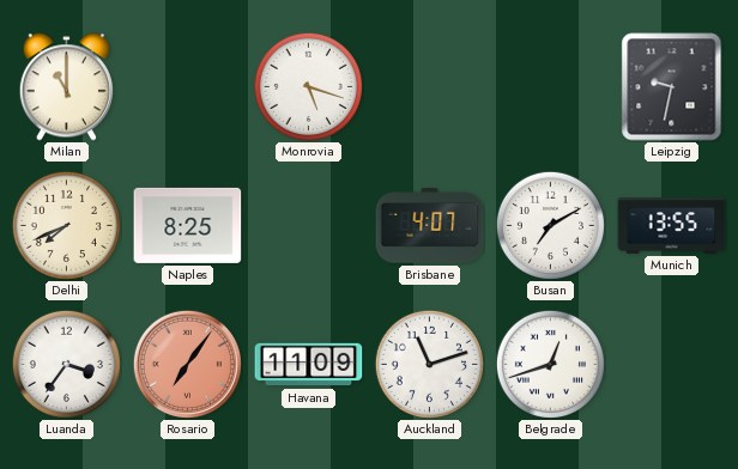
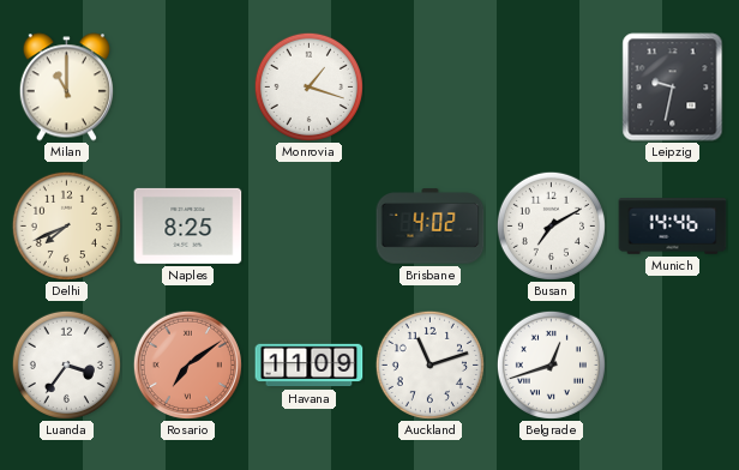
Monrovia: 5:18 -> 1:18 (308, 86)
Brisbane: 4:07 -> 4:02 (431, 227)
Munich: 13:55 -> 14:46 (673, 227)
Rosario: 7:06 -> 7:09 (187, 364)
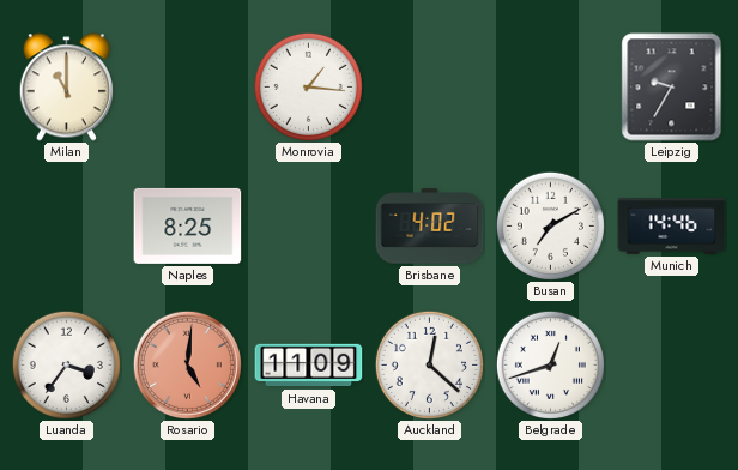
Monrovia: 1:18 -> 1:16 (308, 86)
Leipzig: 9:32 -> 9:35 (672, 88)
Delhi: 7:41 -> none (66, 225)
Rosario: 7:09 -> 5:01 (187, 364)
Auckland: 11:12 -> 12:22 (429, 364)
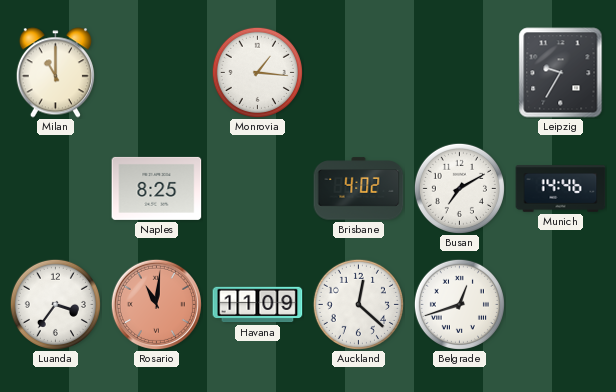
Rosario: 5:01 -> 11:01 (156, 304)
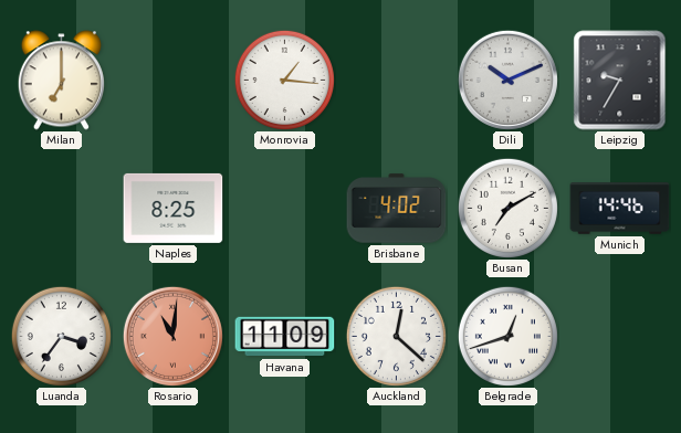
Milan: 11:00 -> 7:00 (61, 81)
Dili: none -> 10:11 (507, 80)
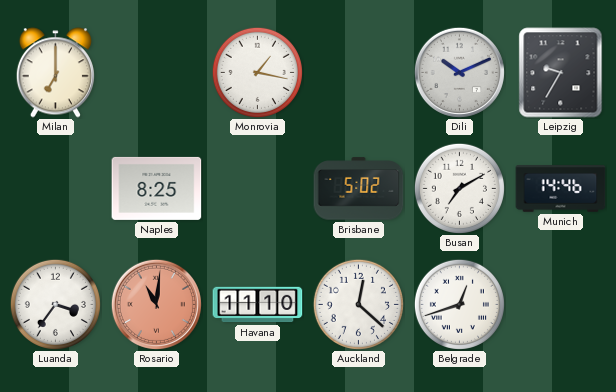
Monrovia: 1:16 -> 1:17 (257, 72)
Brisbane: 4:02 -> 5:02 (359, 189)
Havana: 11:09 -> 11:10 (258, 305)
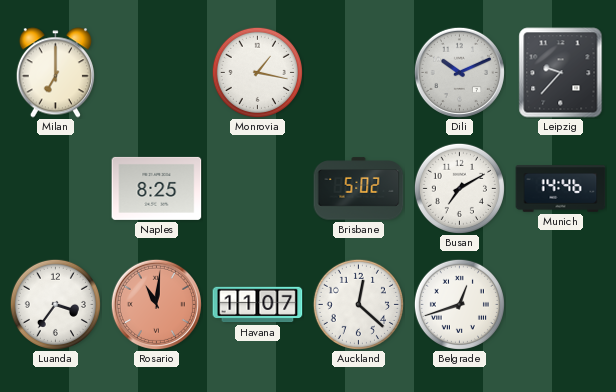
Leipzig: 9:35 -> 9:37 (561, 73)
Havana: 11:10 -> 11:07 (258, 305)
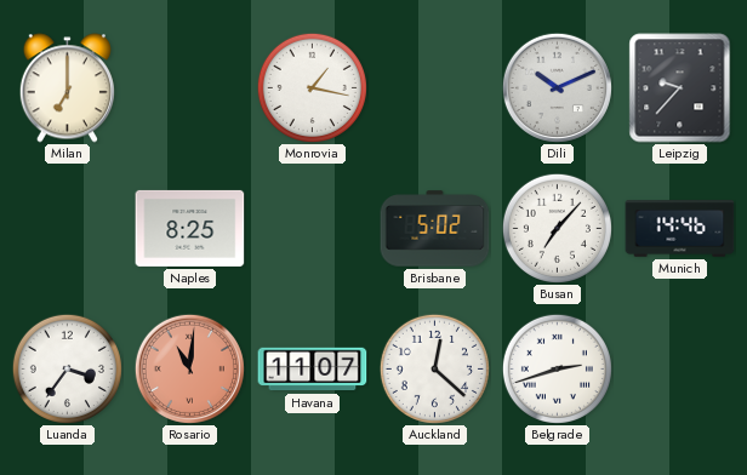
Busan: 7:10 -> 7:07 (557, 228)
Belgrade: 12:42 -> 2:42 (557, 368)
